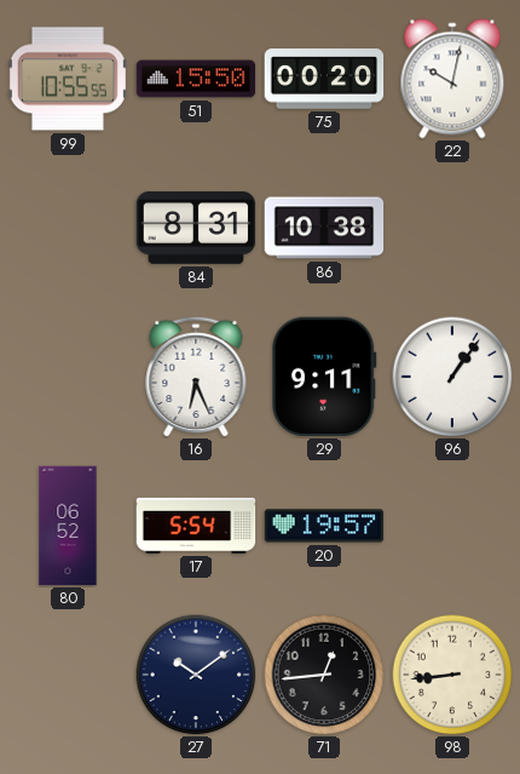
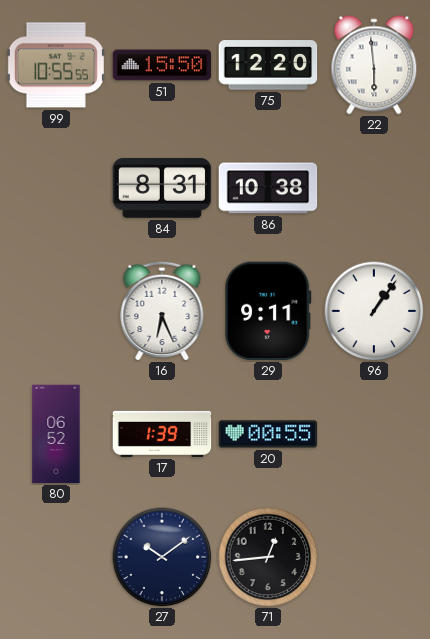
75: 00:20 -> 12:20 (268, 65)
22: 10:02 -> 5:59 (374, 65)
17: 5:54 -> 1:39 (162, 434)
20: 19:57 -> 00:55 (268, 434)
98: 8:44 -> none (452, 675)
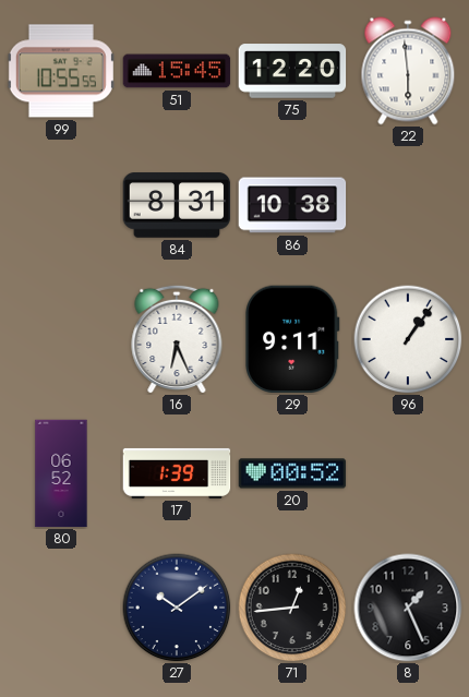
51: 15:50 -> 15:45 (177, 71)
20: 00:55 -> 00:52 (292, 473)
8: none -> 1:26 (408, 608)
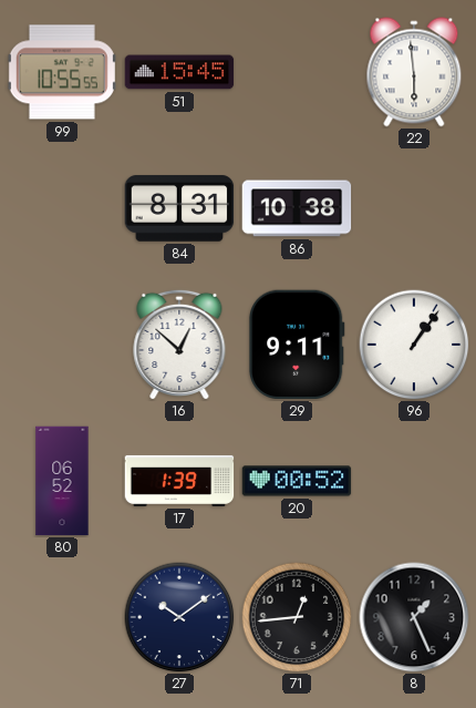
75: 12:20 -> none (292, 71)
16: 6:26 -> 12:52 (179, 345)
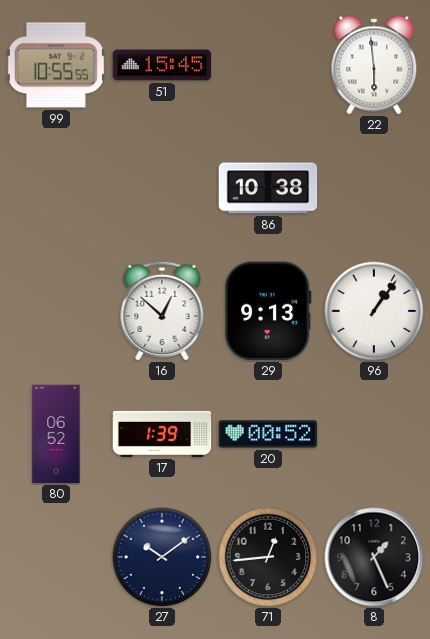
84: 8:31 -> none (179, 208)
29: 9:11 -> 9:13 (268, 311)
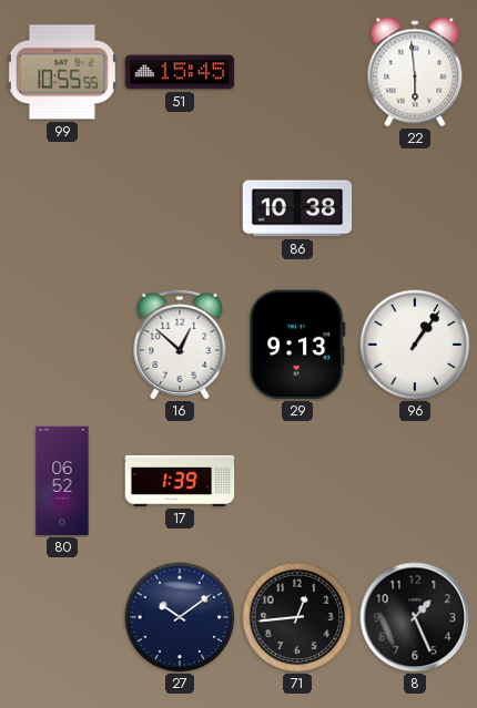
20: 00:52 -> none (268, 434)
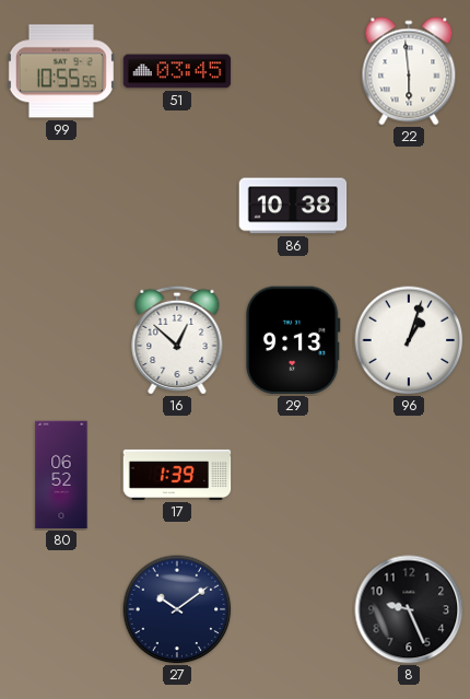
51: 15:45 -> 03:45 (177, 71)
96: 1:06 -> 1:03 (409, 340)
71: 12:44 -> none (297, 617)
8: 1:26 -> 9:26 (409, 609)
